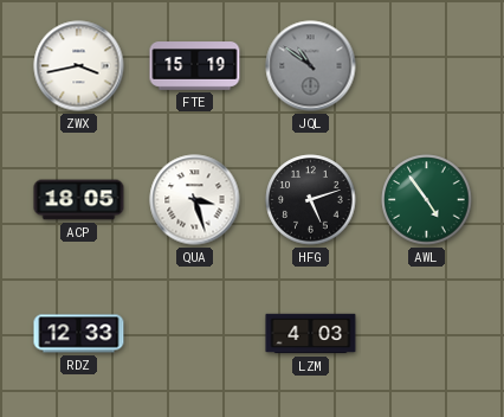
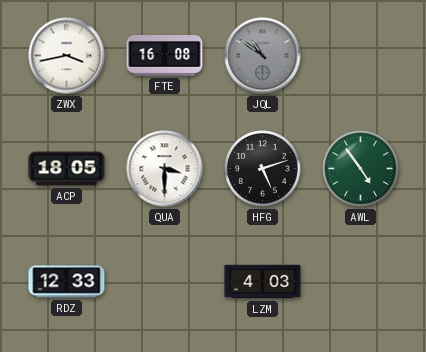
FTE: 15:19 -> 16:08 (165, 56)
QUA: 3:27 -> 3:30 (165, 169)
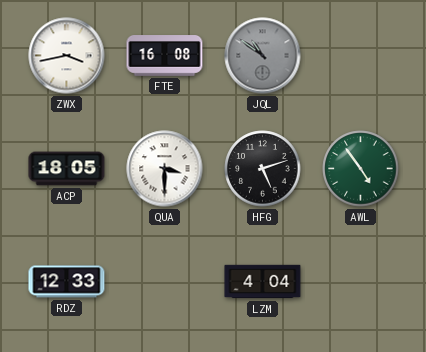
LZM: 4:03 -> 4:04 (263, 282)
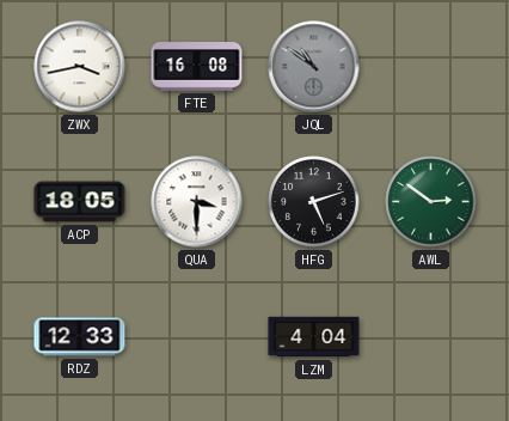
AWL: 4:54 -> 2:51 (431, 202)
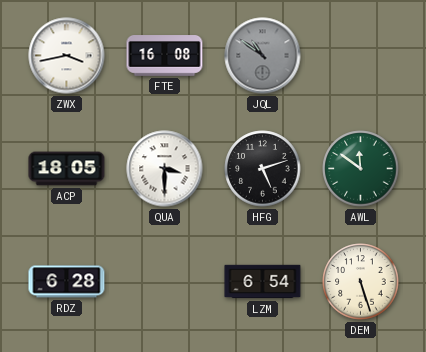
AWL: 2:51 -> 11:51 (361, 169)
RDZ: 12:33 -> 6:28 (67, 282)
LZM: 4:04 -> 6:54 (263, 282)
DEM: none -> 5:27 (361, 282)
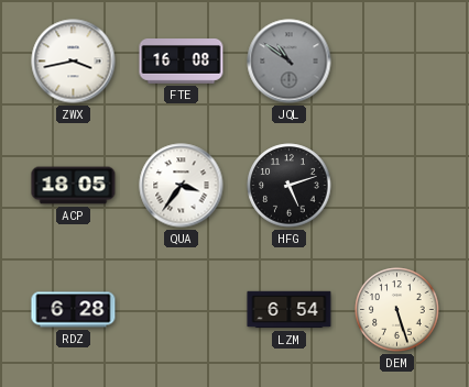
QUA: 3:30 -> 3:36 (182, 186)
AWL: 11:51 -> none (361, 169)
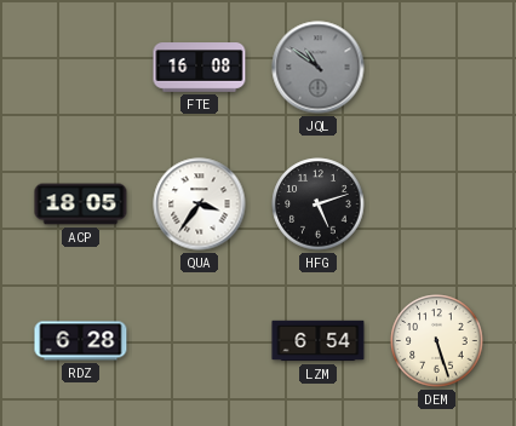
ZWX: 3:43 -> none (74, 62)
